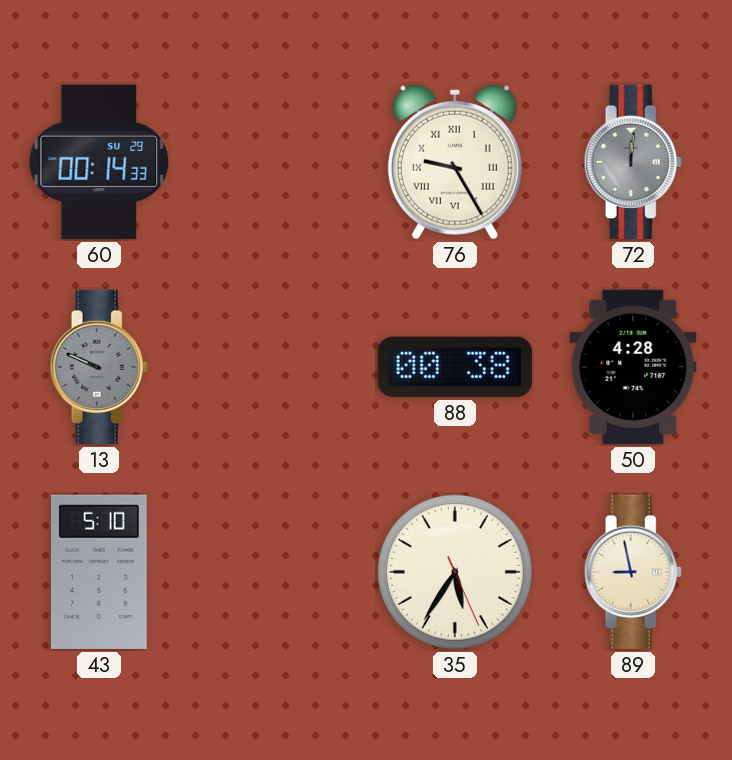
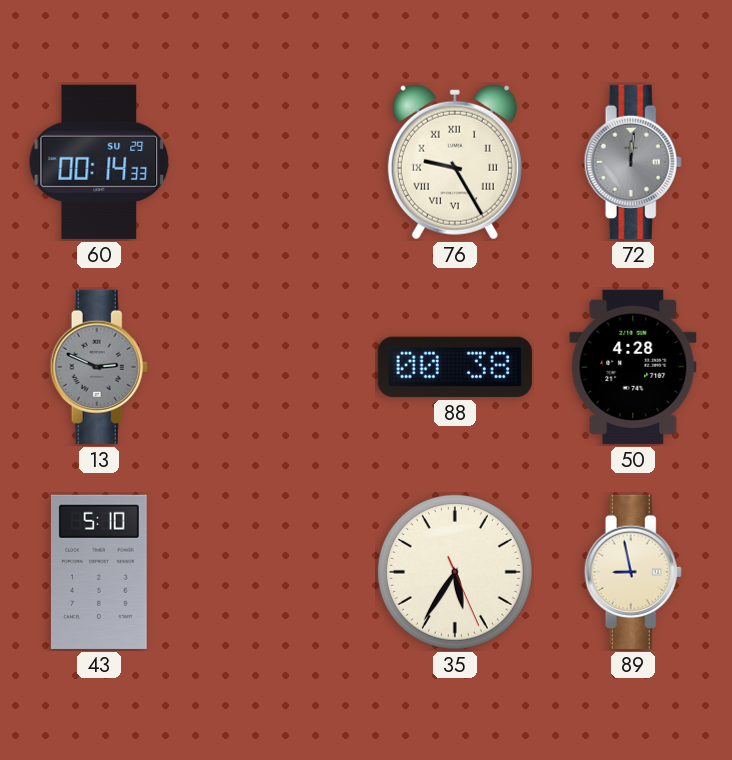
13: 9:49 -> 2:49 (99, 367)
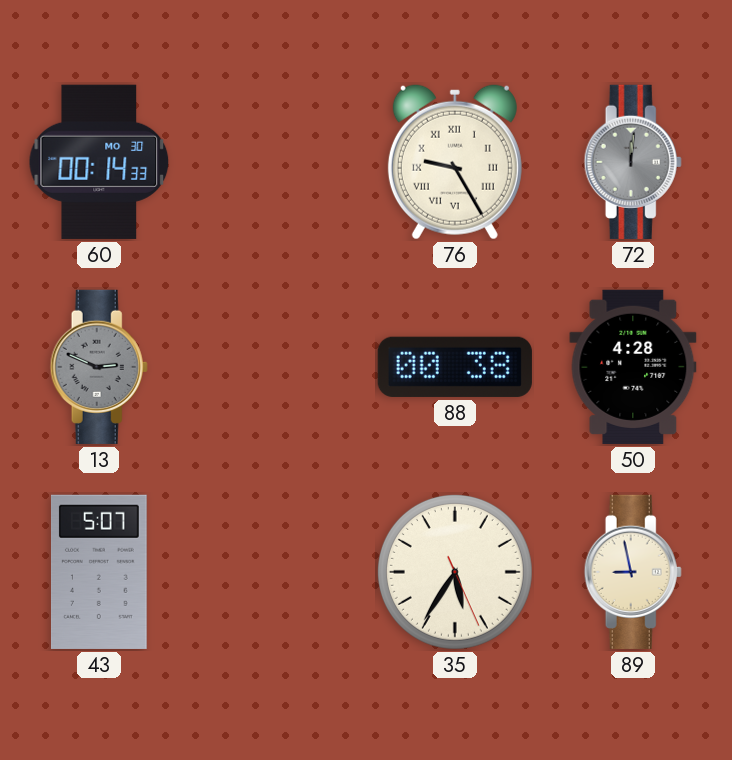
60 date: SU 29 -> MO 30 (99, 162)
43: 5:10 -> 5:07 (99, 572)
